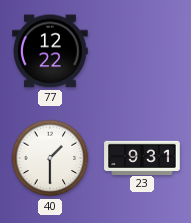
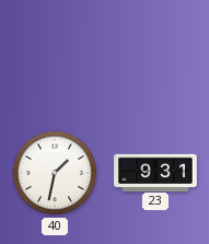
77: 12:22 -> none (50, 51)
40: 1:30 -> 1:32 (55, 173)
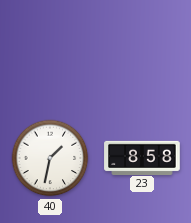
23: 9:31 -> 8:58 (142, 157)
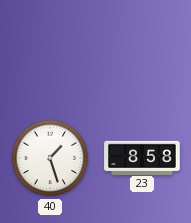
40: 1:32 -> 1:27 (50, 158)
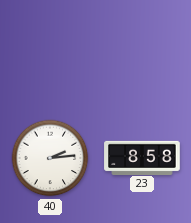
40: 1:27 -> 2:14 (50, 158)
